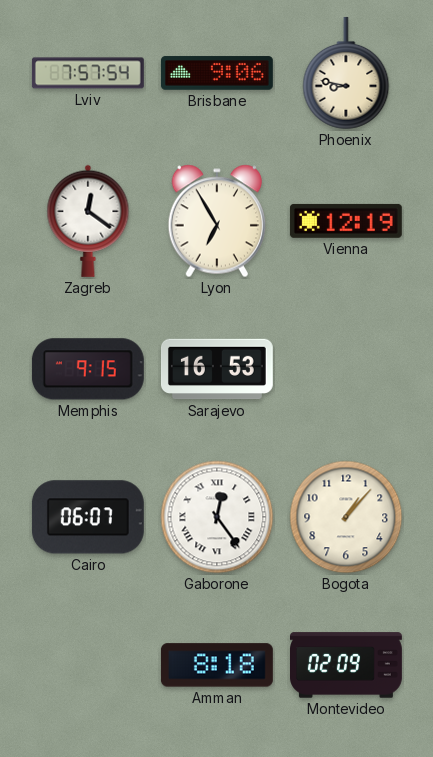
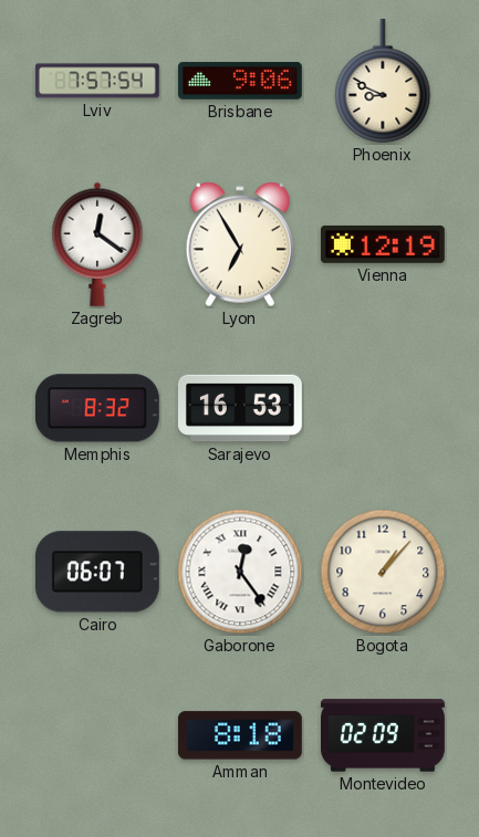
Phoenix: 8:47 -> 8:49 (383, 81)
Memphis: 9:15 -> 8:32 (97, 408)
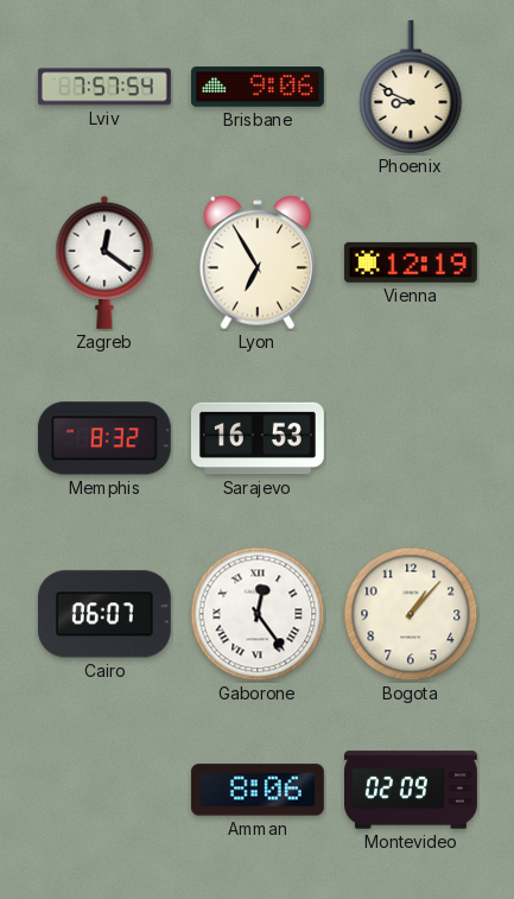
Amman: 8:18 -> 8:06 (258, 790)
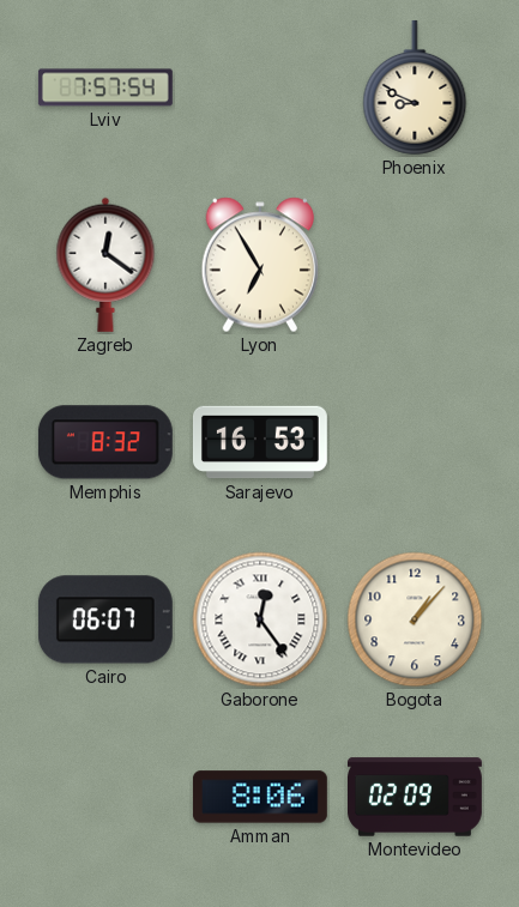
Brisbane: 9:06 -> none (258, 87)
Vienna: 12:19 -> none (411, 262)
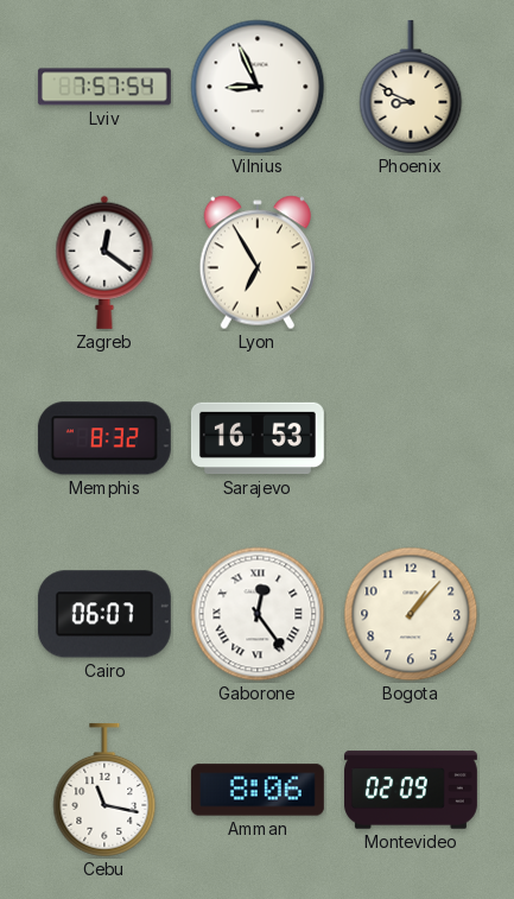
Vilnius: none -> 8:56 (258, 87)
Cebu: none -> 11:17 (104, 790)
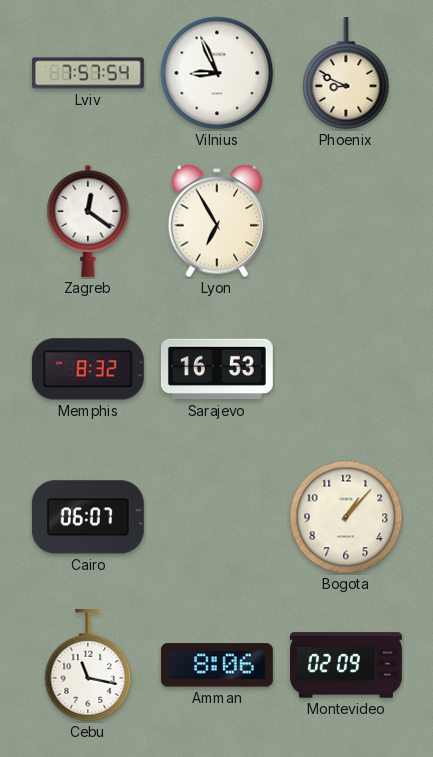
Gaborone: 12:24 -> none (258, 614)
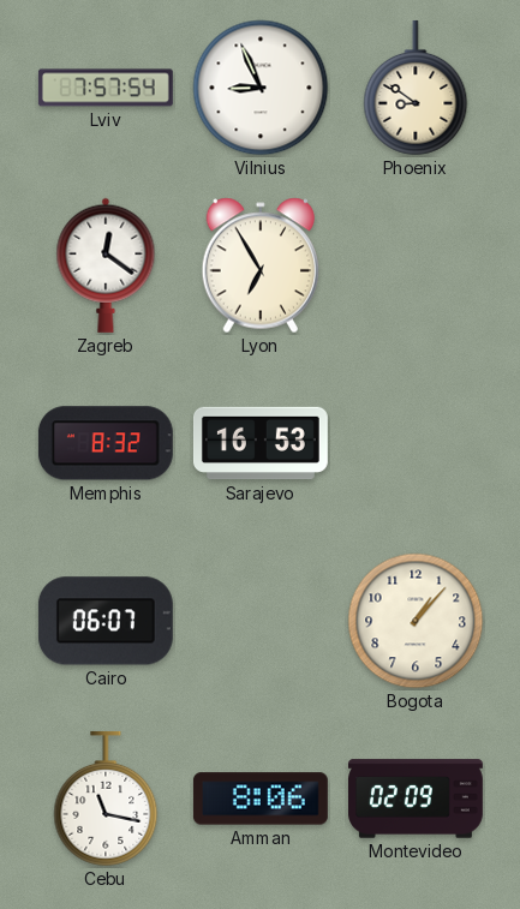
Phoenix: 8:49 -> 8:51 (416, 88)
